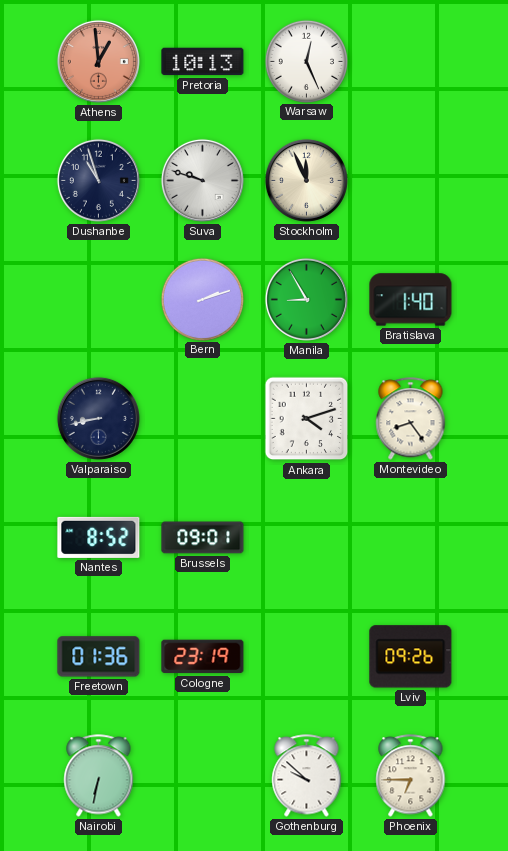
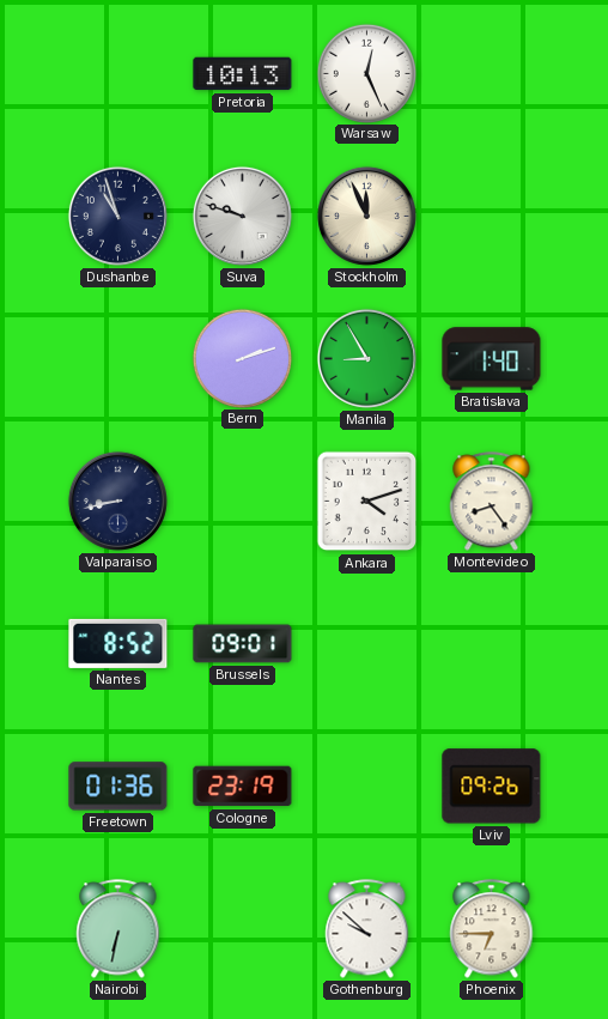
Athens: 12:59 -> none (98, 61)
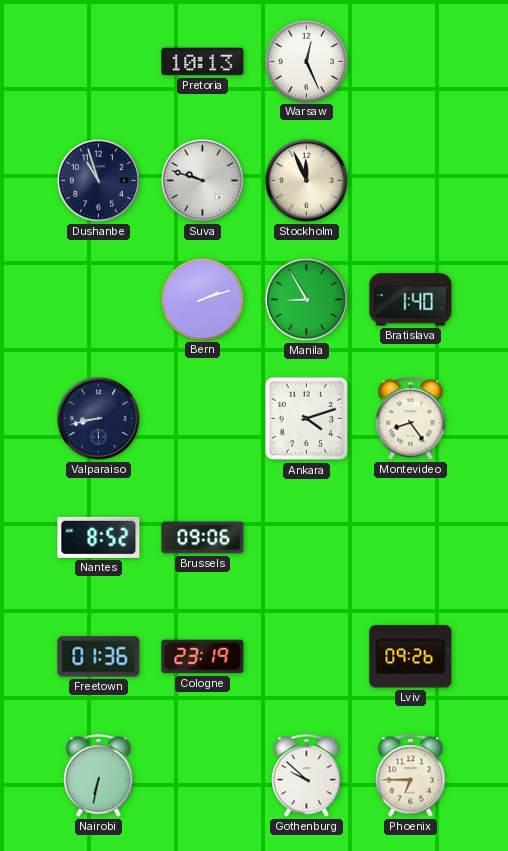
Brussels: 09:01 -> 09:06 (203, 538)
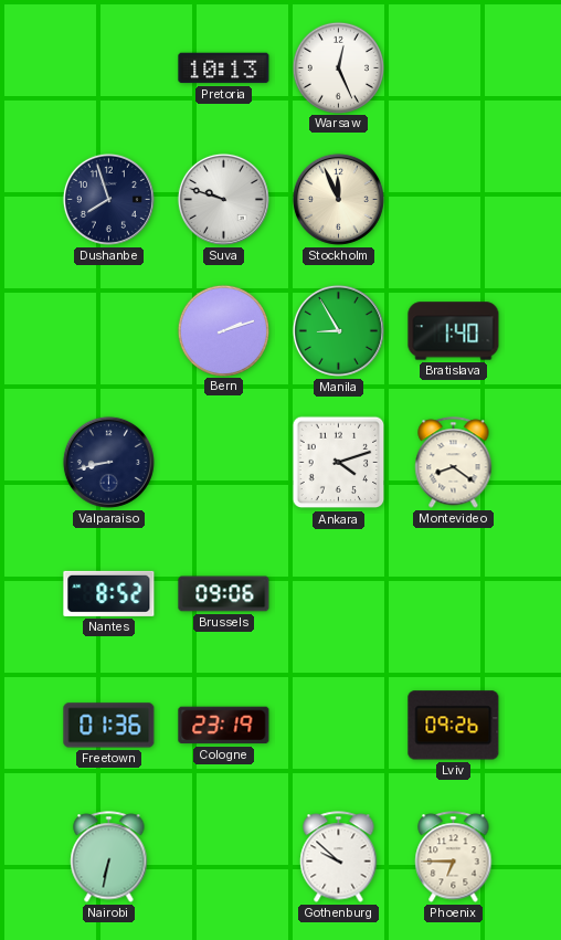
Dushanbe: 10:57 -> 7:57 (108, 199)
Montevideo: 8:24 -> 8:21 (454, 463)
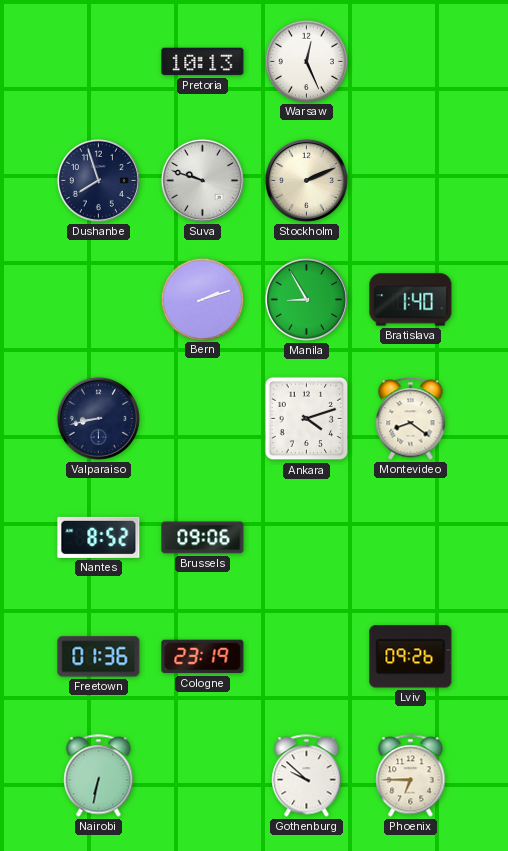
Stockholm: 11:56 -> 2:11 (306, 180)
